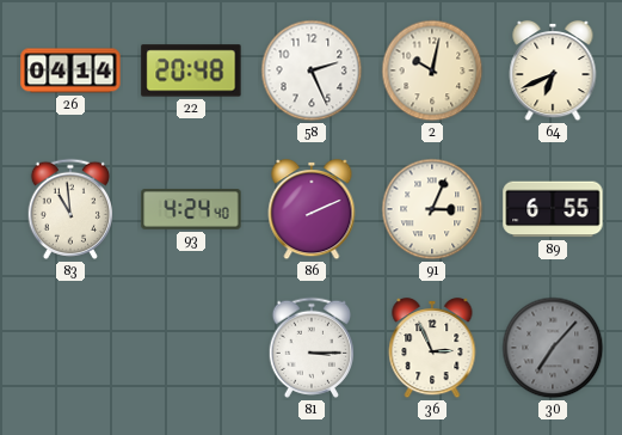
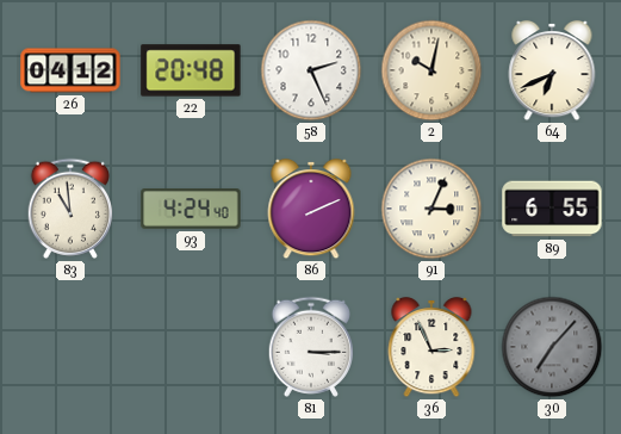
26: 04:14 -> 04:12 (70, 70)
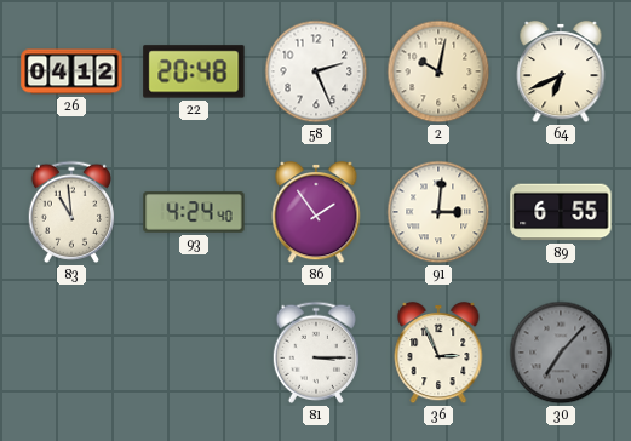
86: 2:11 -> 1:54 (316, 212)
91: 3:04 -> 3:01 (438, 212)
